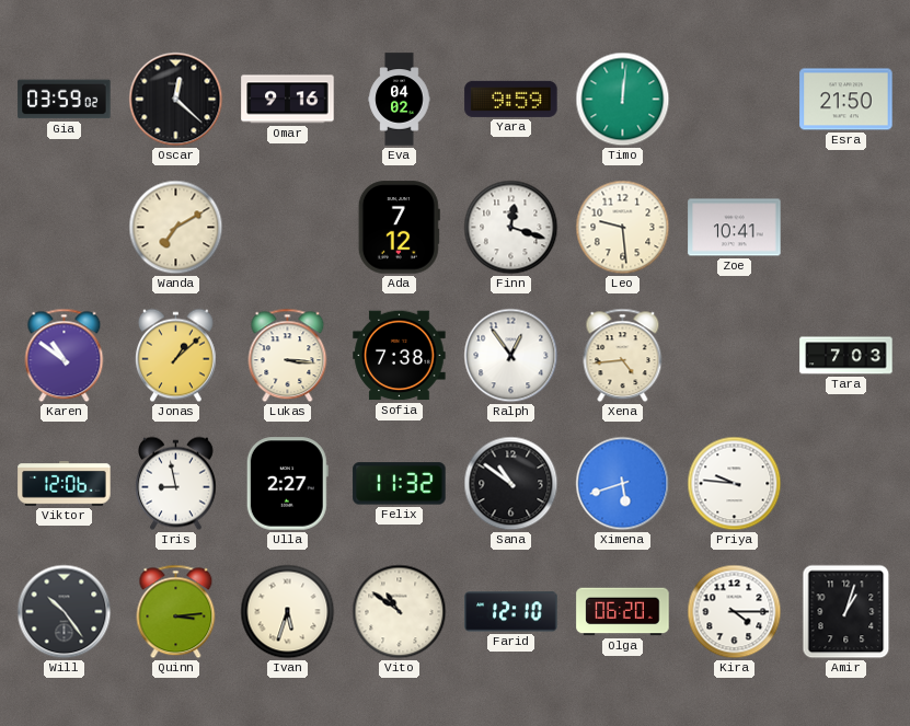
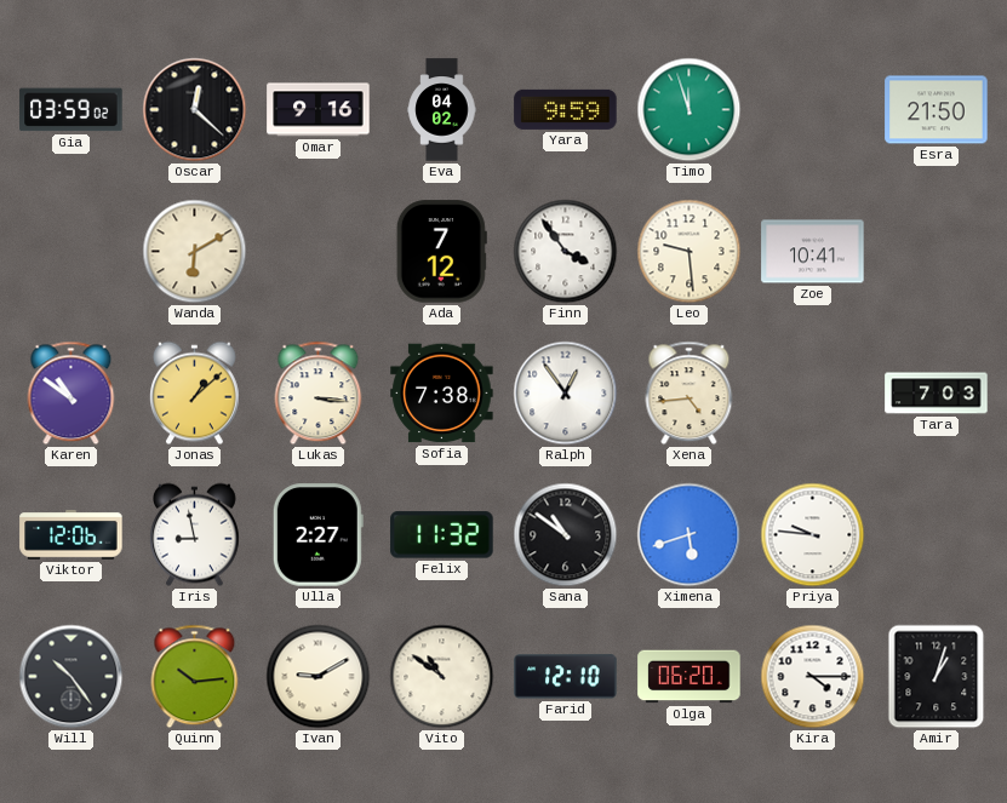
Timo: 12:01 -> 11:57 (690, 110)
Wanda: 7:10 -> 6:10 (195, 252)
Finn: 12:18 -> 3:54 (566, 252)
Quinn: 3:14 -> 10:14 (195, 677)
Ivan: 5:33 -> 9:10 (319, 677)
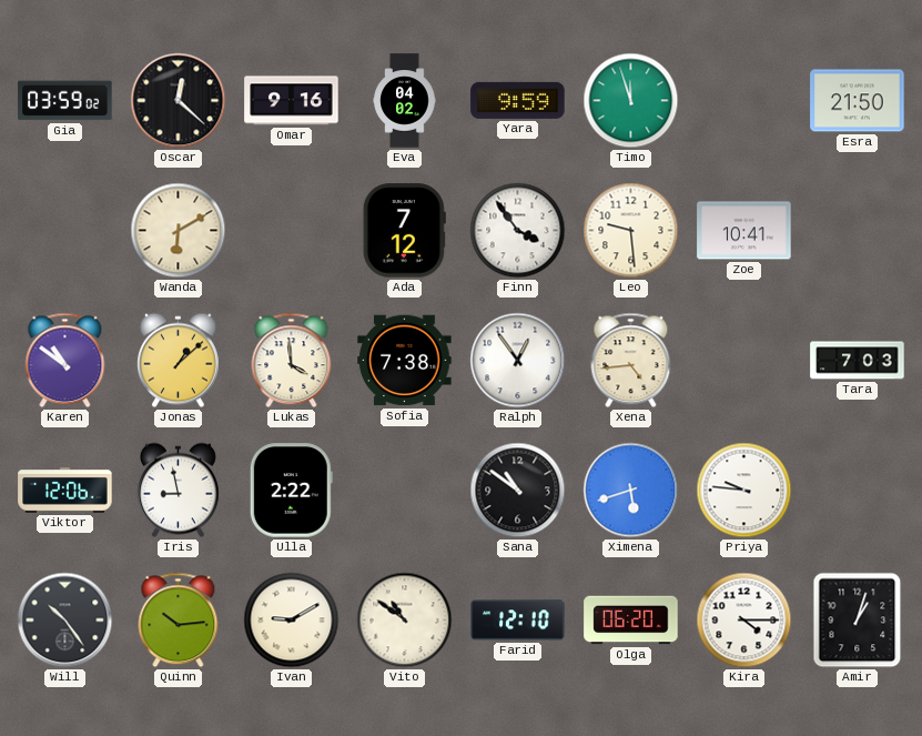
Lukas: 3:16 -> 3:59 (292, 361)
Ulla: 2:27 -> 2:22 (291, 491)
Felix: 11:32 -> none (442, 535)
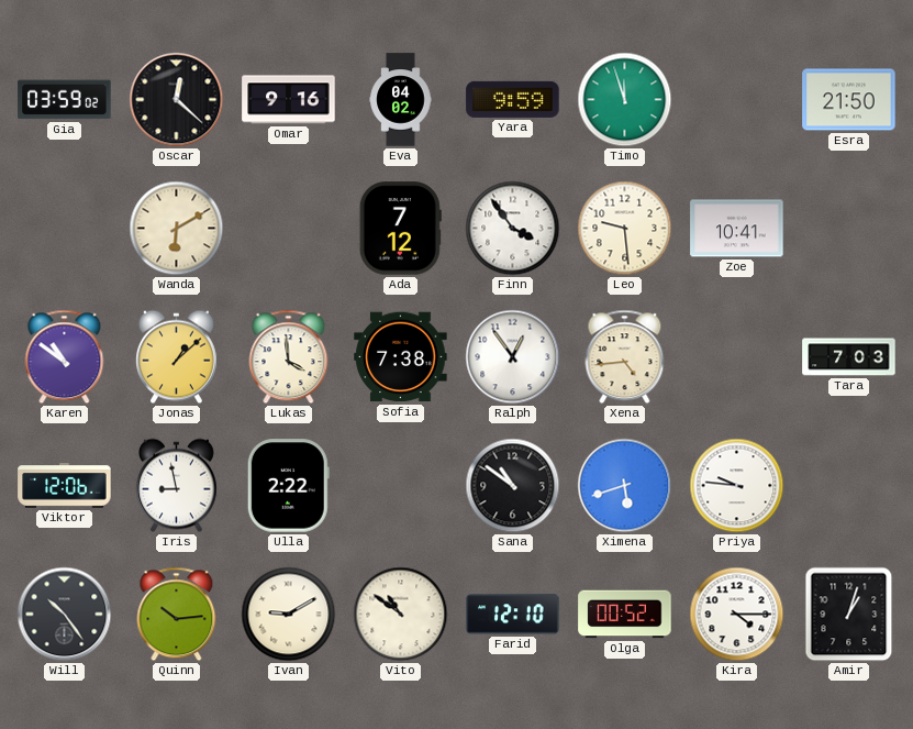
Olga: 06:20 -> 00:52 (625, 615)
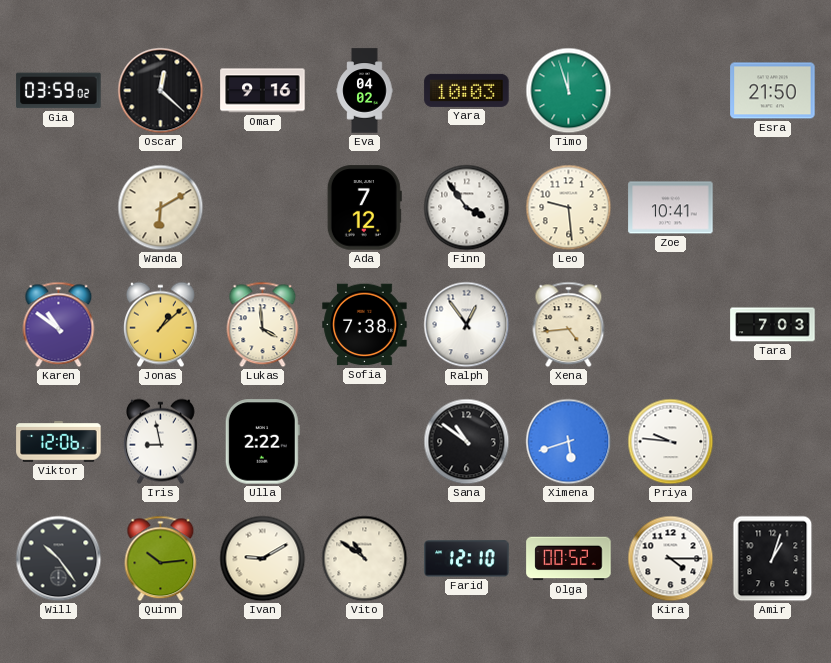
Yara: 9:59 -> 10:03 (467, 90)
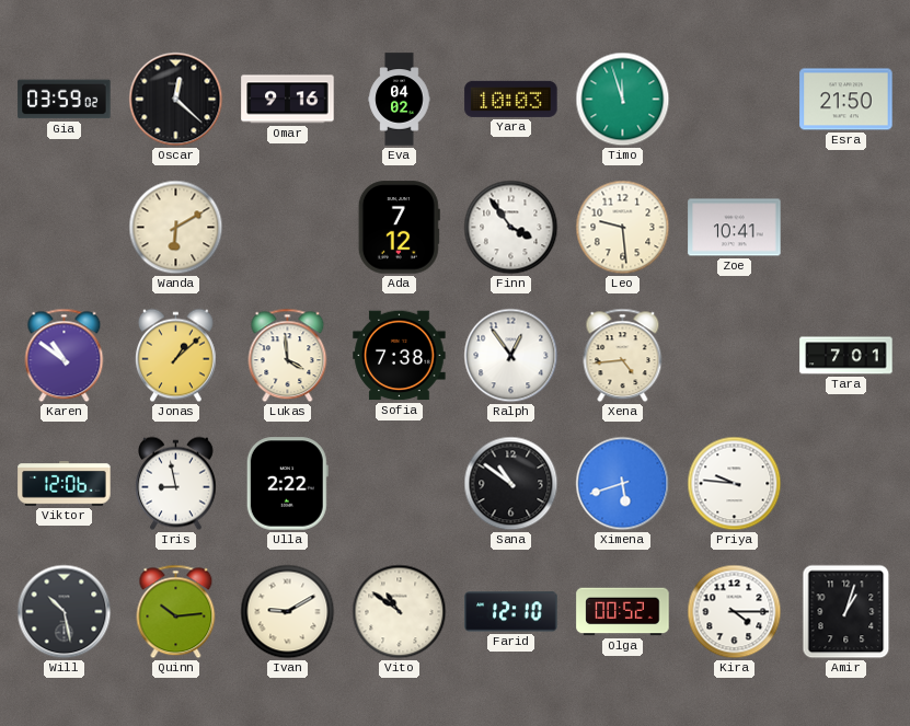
Tara: 7:03 -> 7:01 (846, 356)
Will: 10:24 -> 10:28 (65, 612)
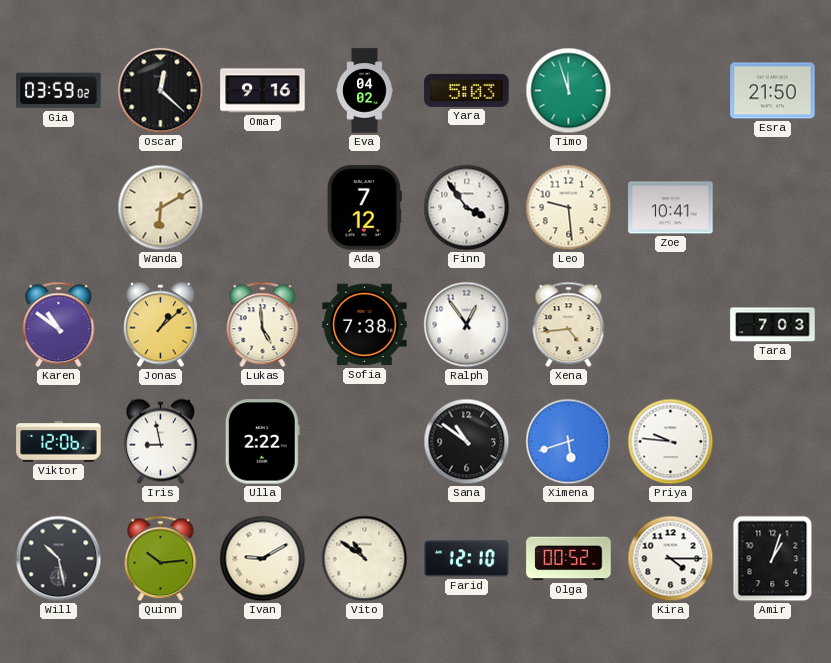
Yara: 10:03 -> 5:03 (467, 90)
Lukas: 3:59 -> 4:59 (263, 325)
Tara: 7:01 -> 7:03 (773, 325)
